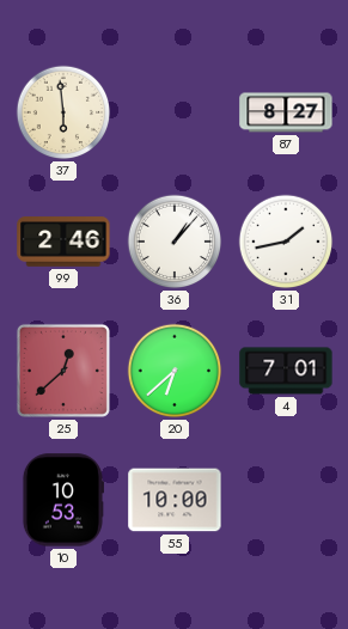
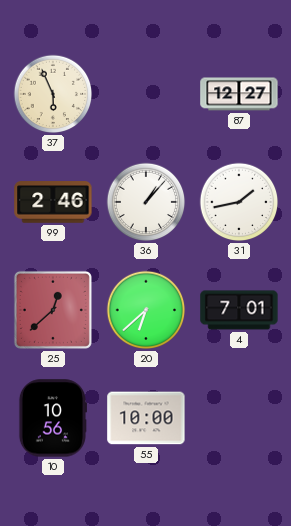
37: 5:59 -> 5:56 (53, 94)
87: 8:27 -> 12:27 (239, 94)
10: 10:53 -> 10:56 (52, 418)
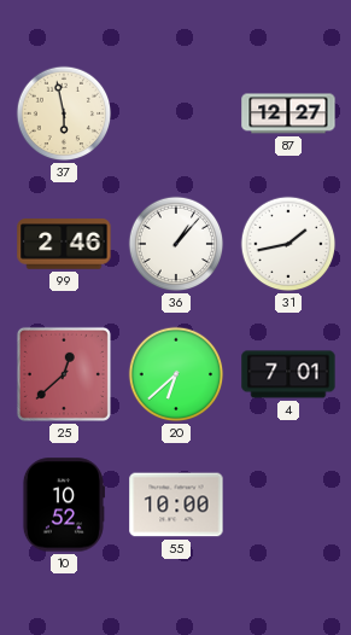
37: 5:56 -> 5:58 (64, 113)
10: 10:56 -> 10:52 (63, 505)
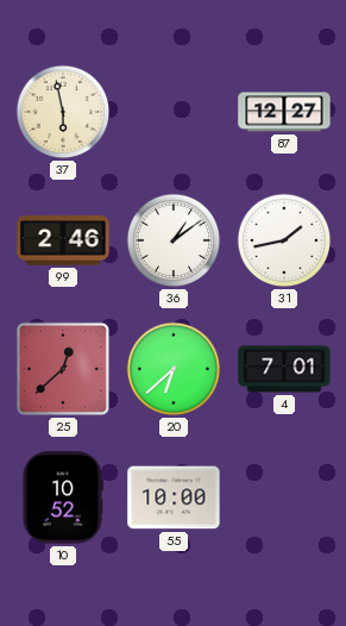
36: 1:07 -> 1:09 (174, 240)
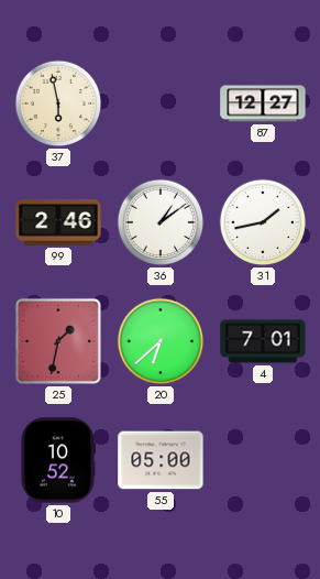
25: 12:38 -> 1:32 (58, 341)
55: 10:00 -> 05:00 (161, 460)
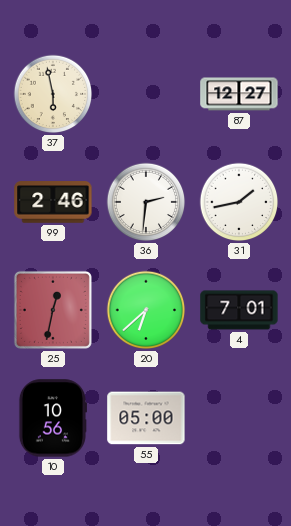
36: 1:09 -> 2:31 (146, 202)
25: 1:32 -> 12:32 (53, 310)
10: 10:52 -> 10:56 (52, 418)
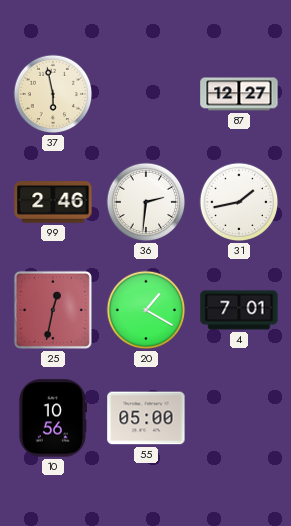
20: 6:38 -> 1:20 (146, 310)
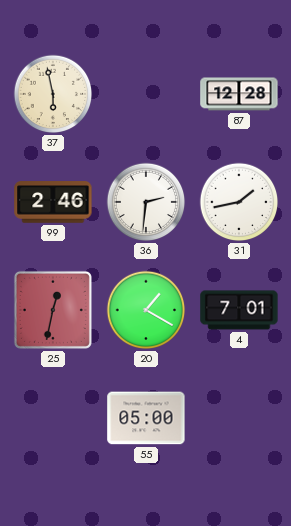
87: 12:27 -> 12:28 (239, 94)
10: 10:56 -> none (52, 418)
